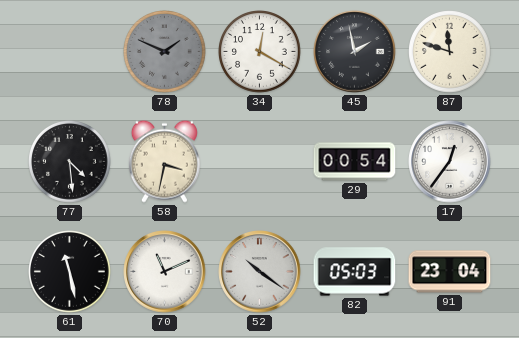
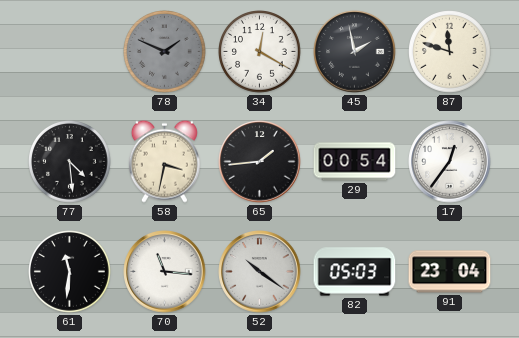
65: none -> 1:44 (260, 162)
61: 11:28 -> 11:31 (70, 272)
70: 11:11 -> 11:16 (165, 272)
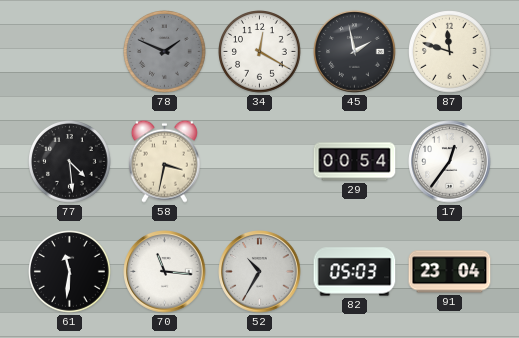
65: 1:44 -> none (260, 162)
52: 10:21 -> 10:35 (260, 272)
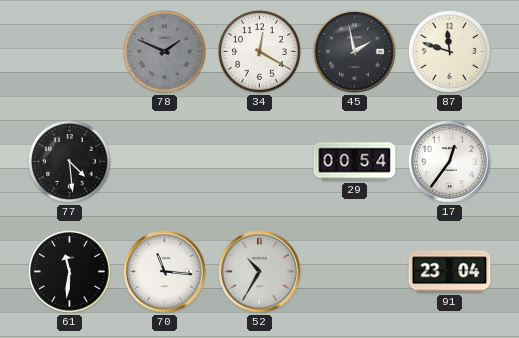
58: 3:32 -> none (164, 161)
82: 05:03 -> none (355, 272)
